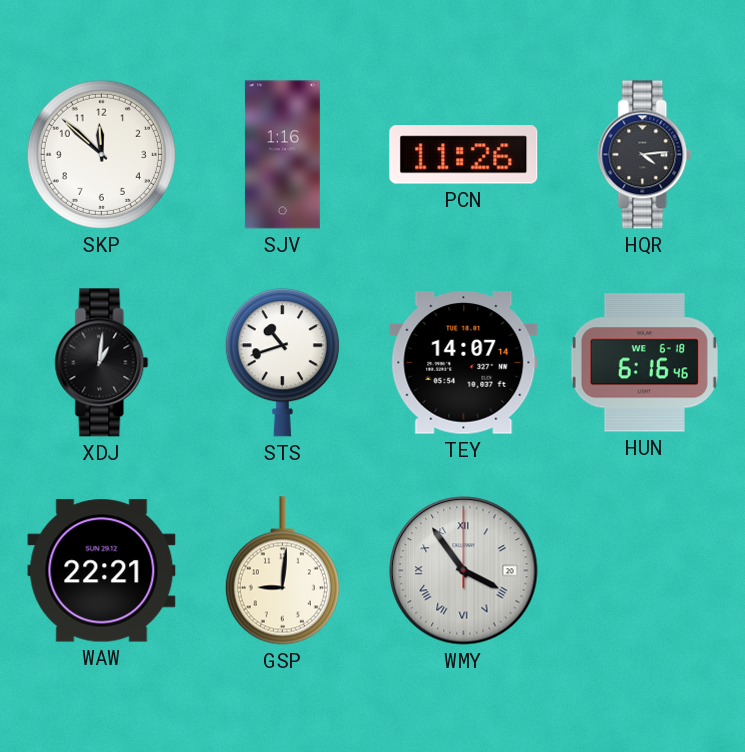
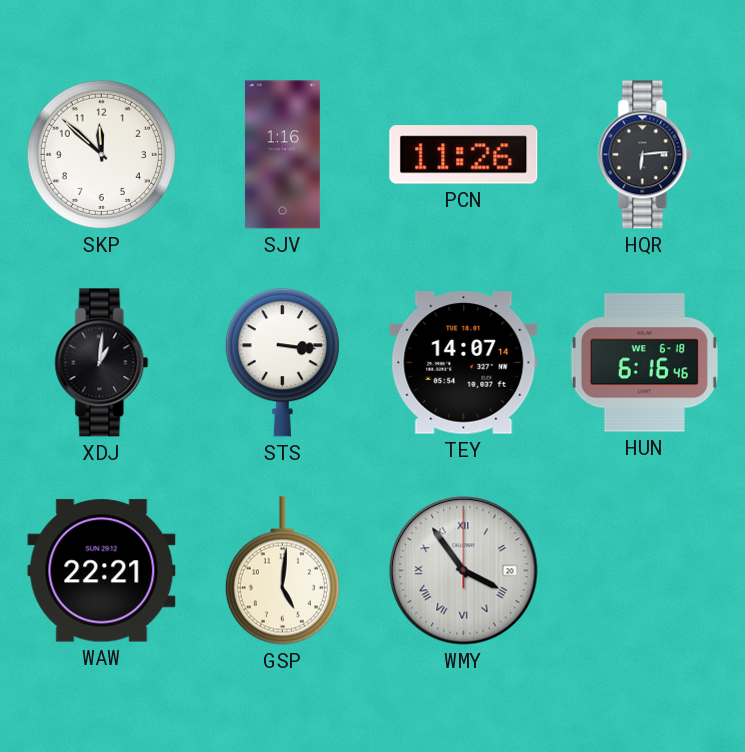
HQR: 4:14 -> 6:14 (645, 155)
STS: 10:42 -> 3:16 (282, 363)
GSP: 9:01 -> 5:01 (282, 571)
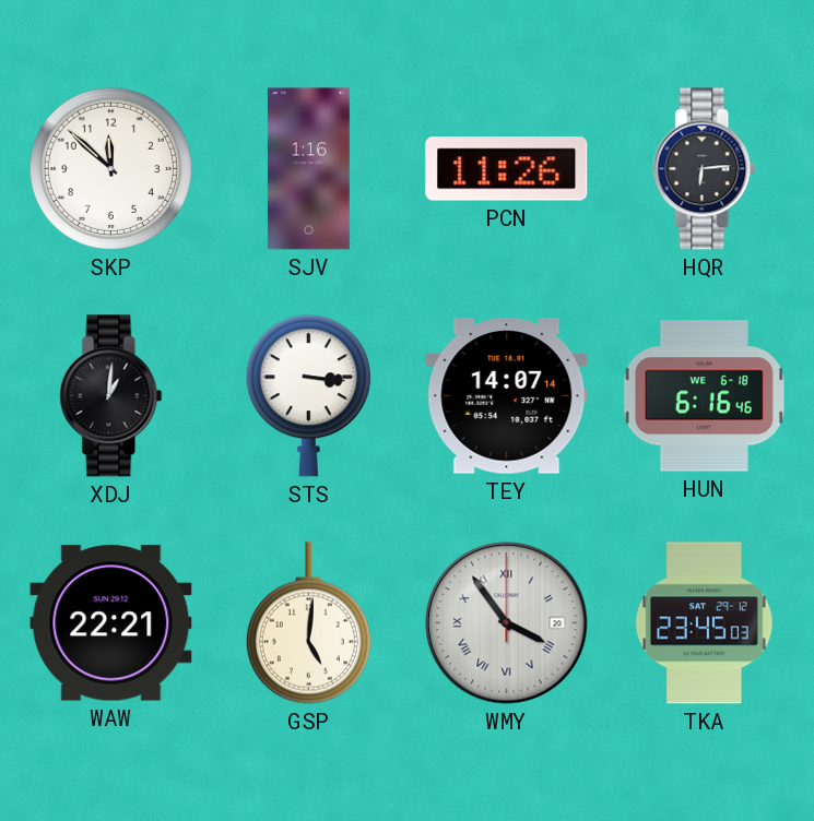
TKA: none -> 23:45 (705, 623)
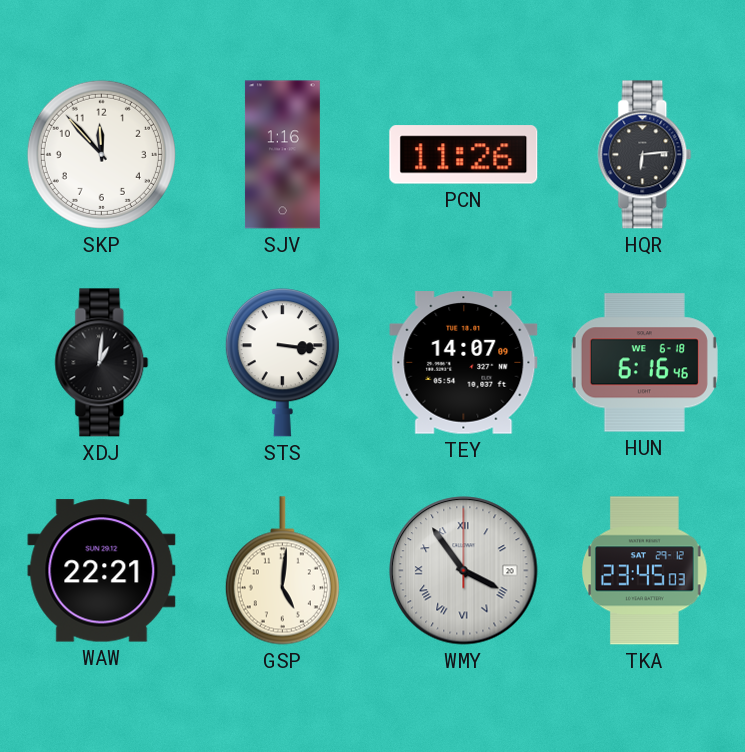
SKP: 11:52 -> 11:53 (101, 154)
TEY: 14:07:14 -> 14:07:09 (464, 363)
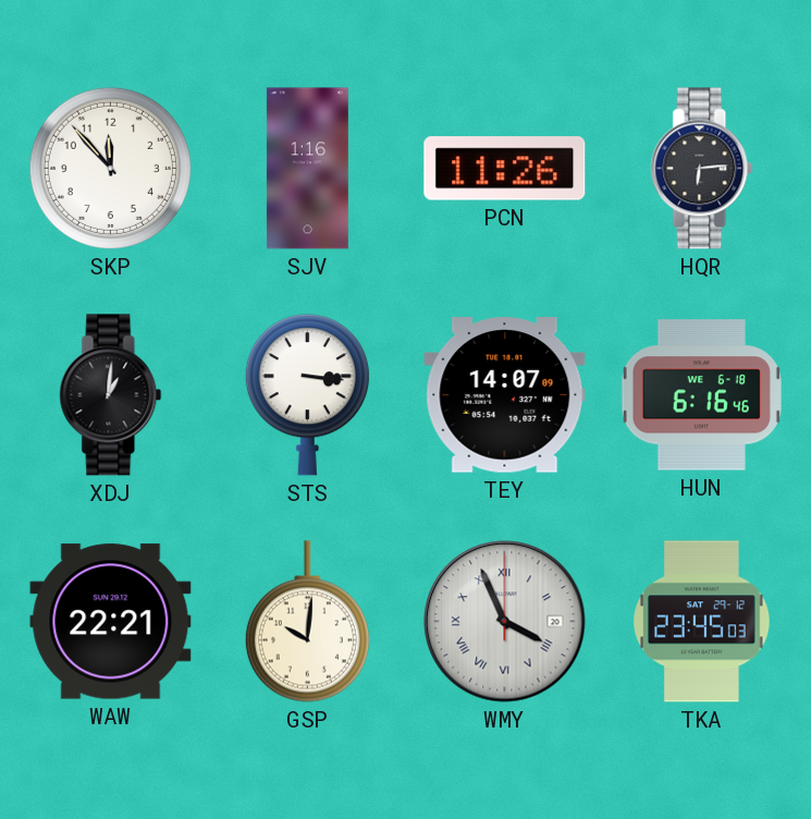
GSP: 5:01 -> 10:01 (307, 622)
WMY: 3:54 -> 3:56 (505, 622)
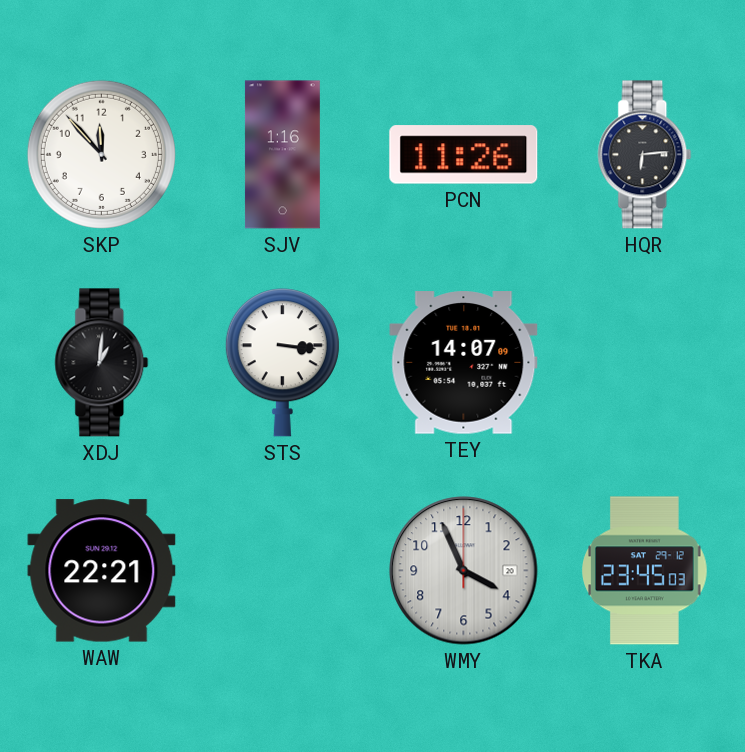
HUN: 6:16 -> none (701, 395)
GSP: 10:01 -> none (307, 622)
WMY numerals: Roman -> Arabic (464, 571)
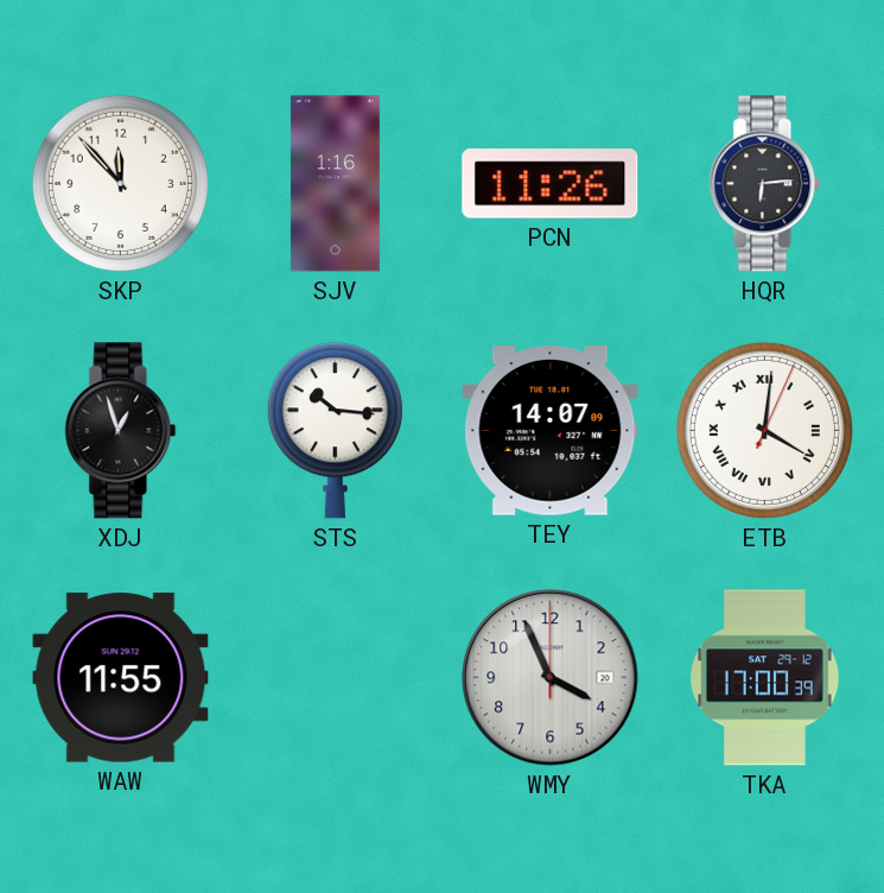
XDJ: 1:01 -> 12:57 (121, 431)
STS: 3:16 -> 10:16 (335, 431)
ETB: none -> 4:01 (764, 430)
WAW: 22:21 -> 11:55 (121, 678)
TKA: 23:45 -> 17:00 (765, 678)
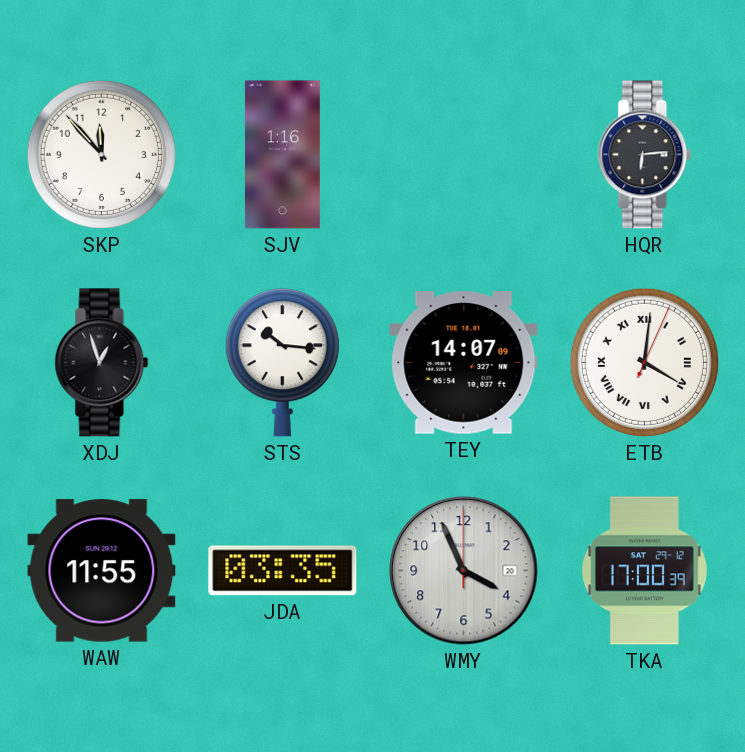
PCN: 11:26 -> none (551, 184)
JDA: none -> 03:35 (283, 571)
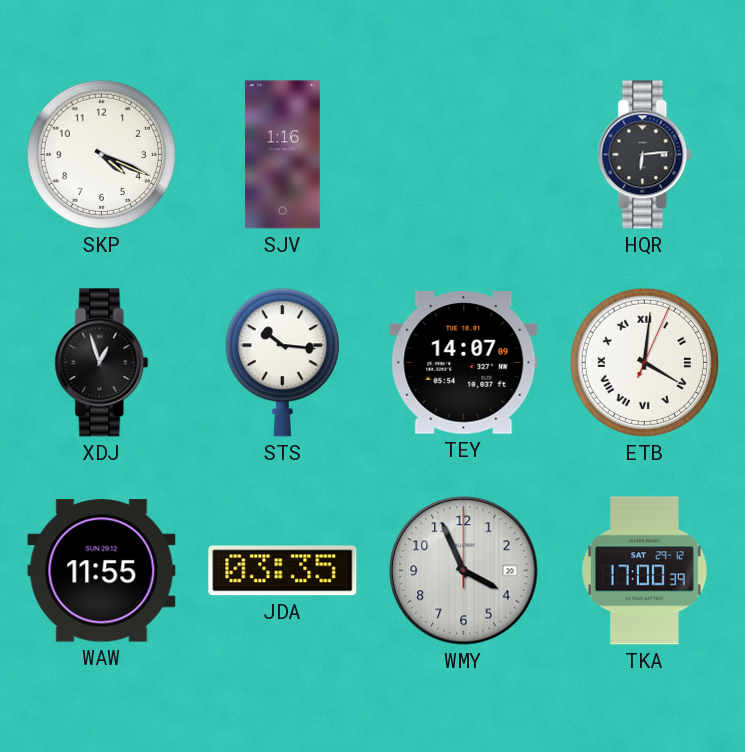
SKP: 11:53 -> 4:19 (101, 154)
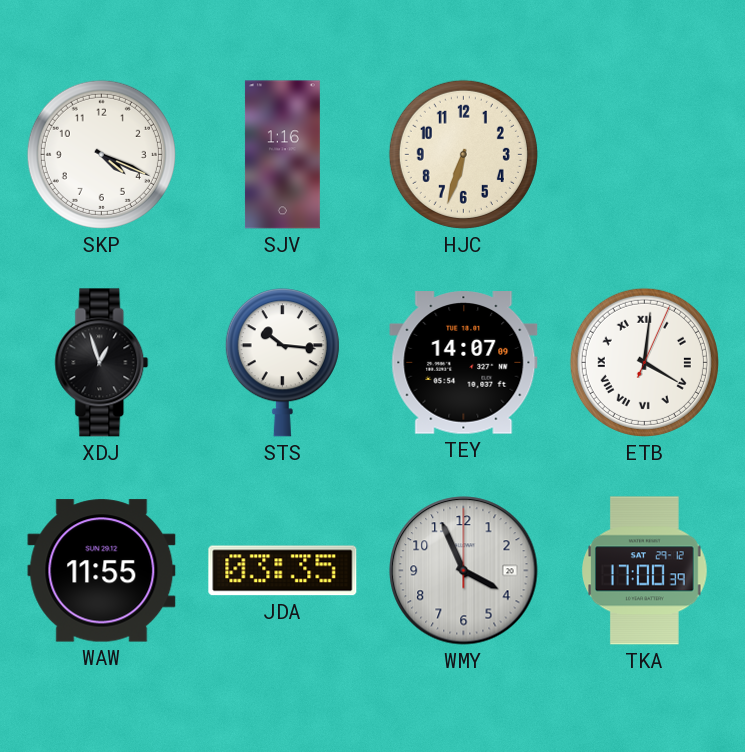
HJC: none -> 6:33 (463, 154)
HQR: 6:14 -> none (645, 155)
